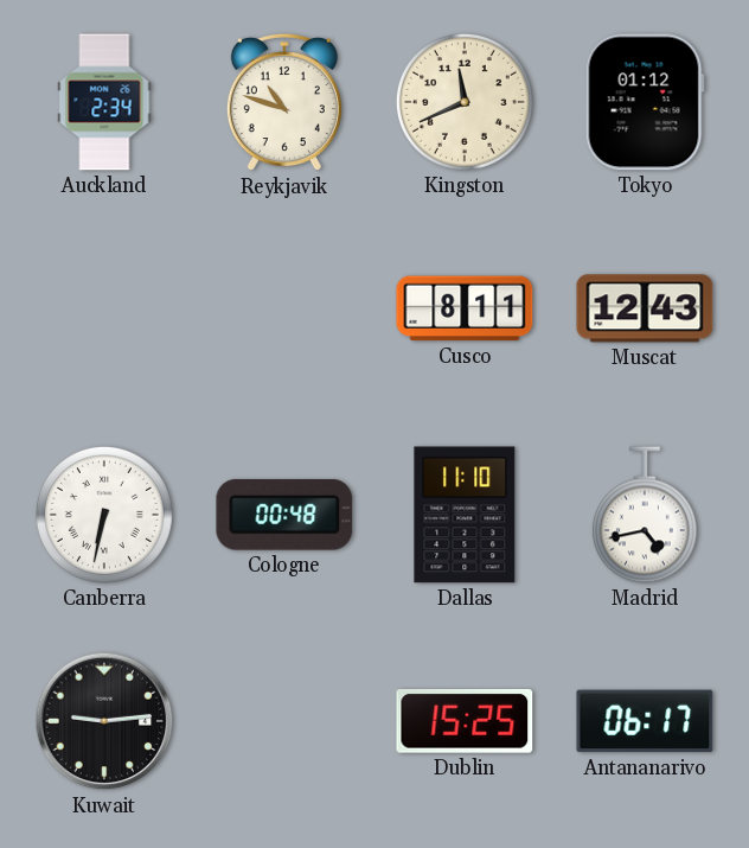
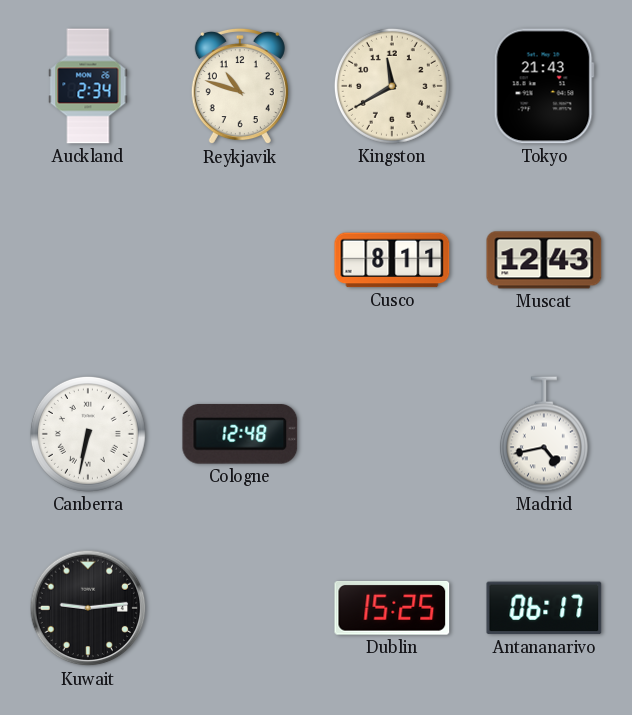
Kingston: 11:41 -> 11:40 (392, 86)
Tokyo: 01:12 -> 21:43 (544, 86)
Cologne: 00:48 -> 12:48 (240, 434)
Dallas: 11:10 -> none (465, 515)
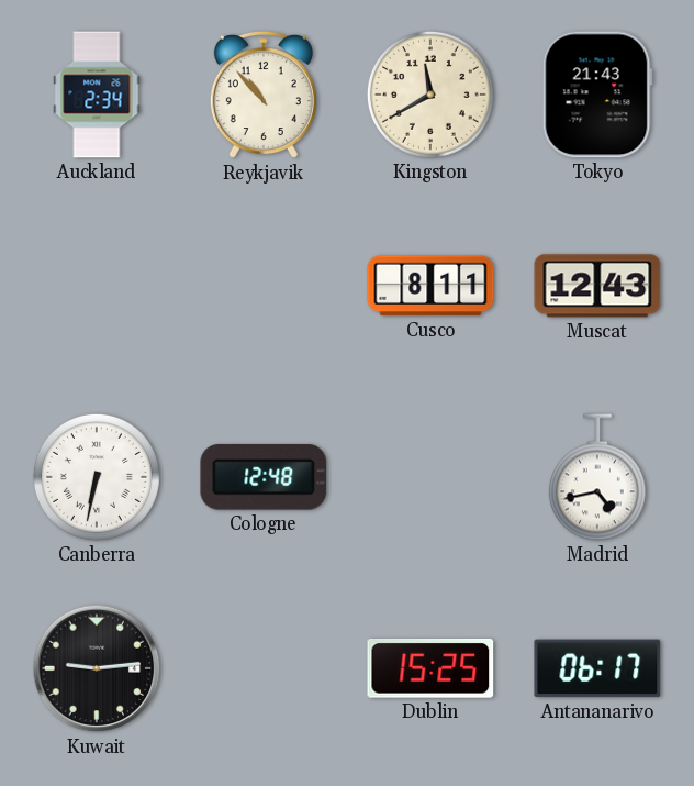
Reykjavik: 10:48 -> 10:53 (264, 95)
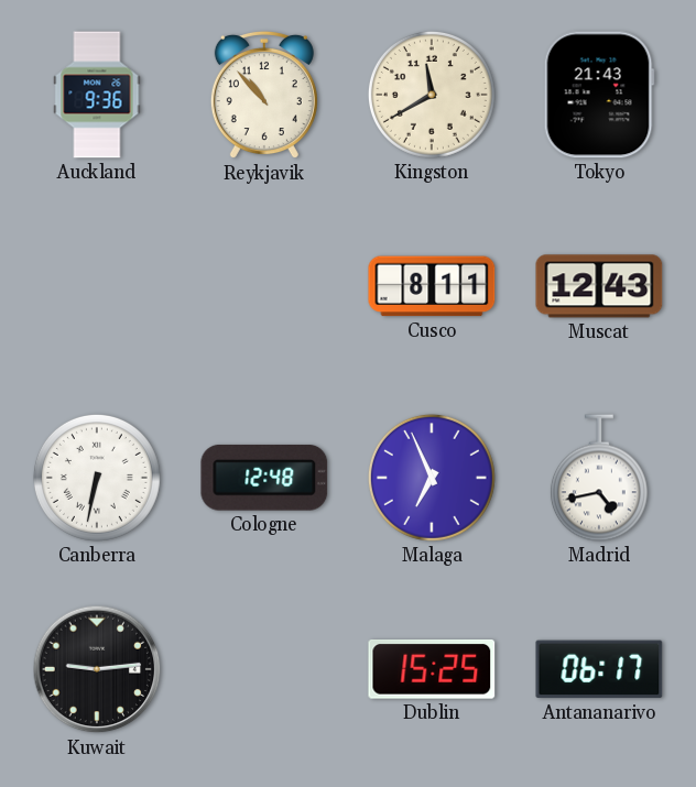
Auckland: 2:34 -> 9:36 (97, 95)
Malaga: none -> 6:56 (432, 478)
